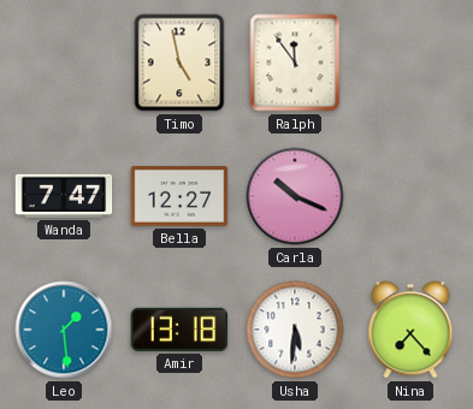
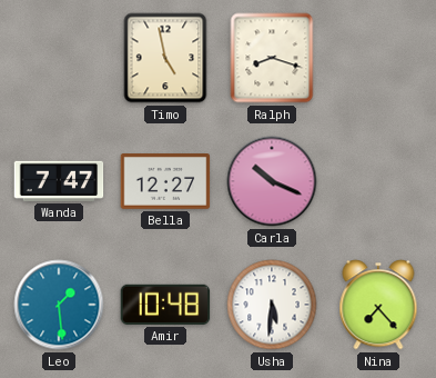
Ralph: 11:54 -> 8:18 (272, 58)
Amir: 13:18 -> 10:48 (165, 305)
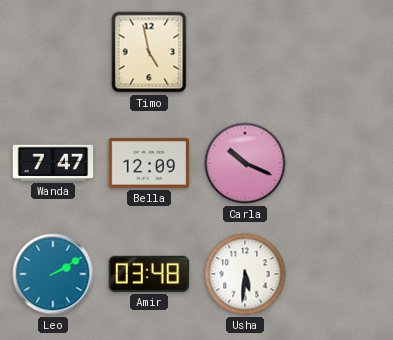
Ralph: 8:18 -> none (272, 58)
Bella: 12:27 -> 12:09 (149, 164)
Leo: 1:29 -> 2:10 (53, 274)
Amir: 10:48 -> 03:48 (149, 274)
Nina: 7:23 -> none (378, 305)
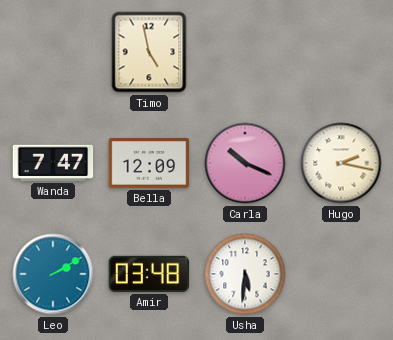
Hugo: none -> 2:17 (341, 163)
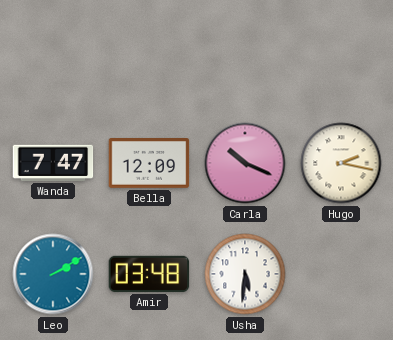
Timo: 4:58 -> none (149, 52)
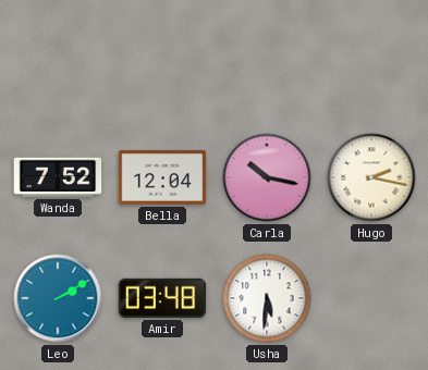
Wanda: 7:47 -> 7:52 (58, 177)
Bella: 12:09 -> 12:04 (162, 178)
Carla: 10:19 -> 10:17 (267, 177)
